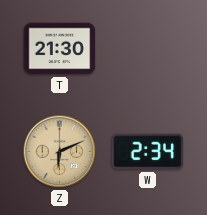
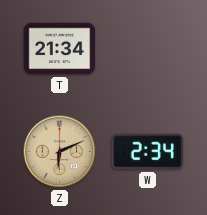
T: 21:30 -> 21:34 (60, 49)
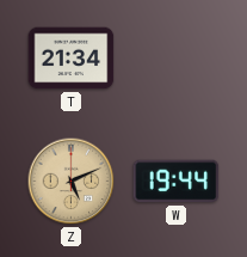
Z: 6:11 -> 5:11 (72, 182)
W: 2:34 -> 19:44 (177, 182)
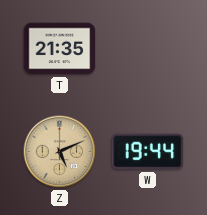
T: 21:34 -> 21:35 (60, 49)
